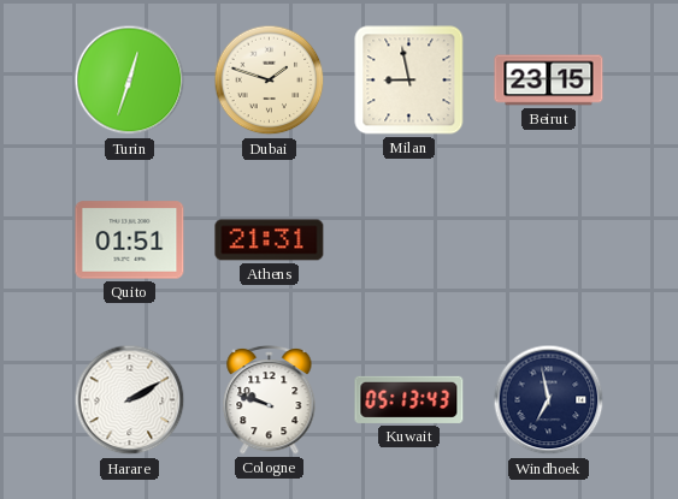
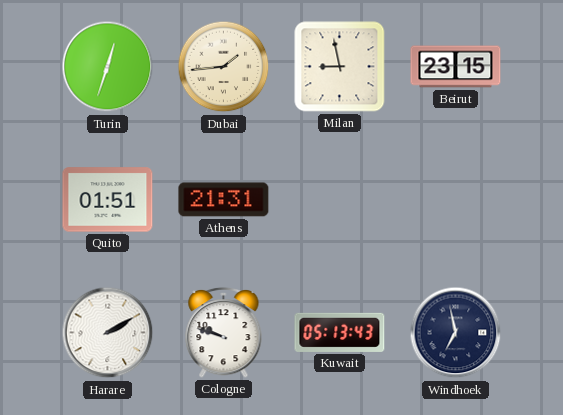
Dubai: 1:48 -> 1:44 (224, 67)
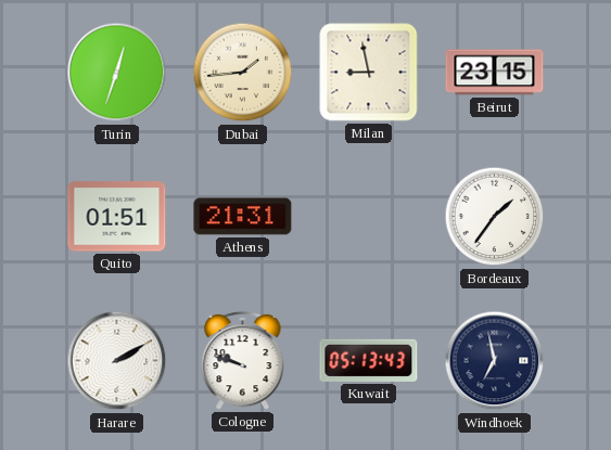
Bordeaux: none -> 1:36 (495, 217)
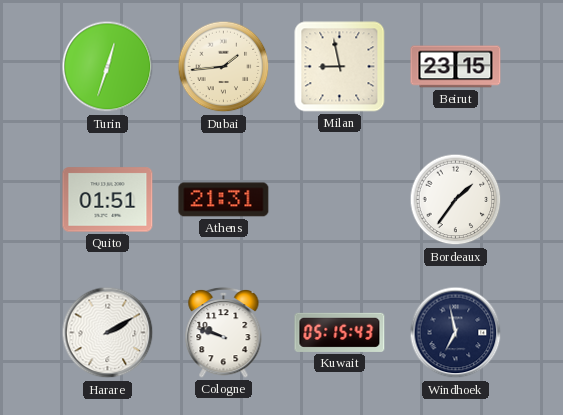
Kuwait: 05:13 -> 05:15 (340, 332)
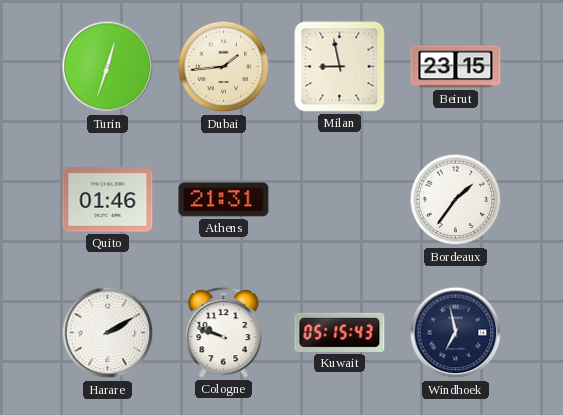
Quito: 01:51 -> 01:46 (108, 200)
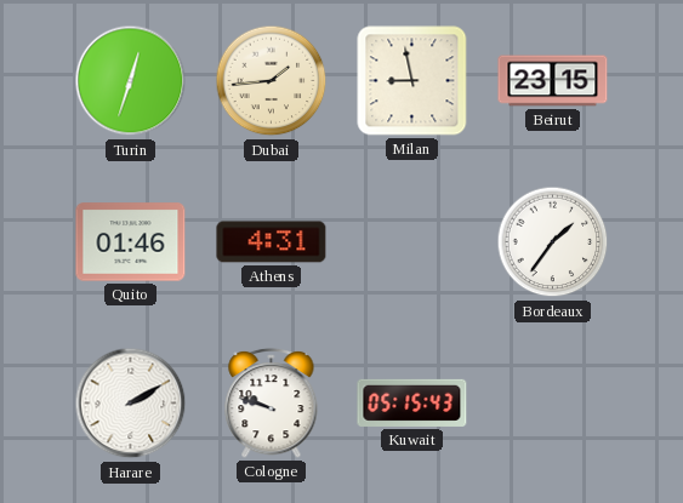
Athens: 21:31 -> 4:31 (272, 242)
Windhoek: 6:58 -> none (456, 333)
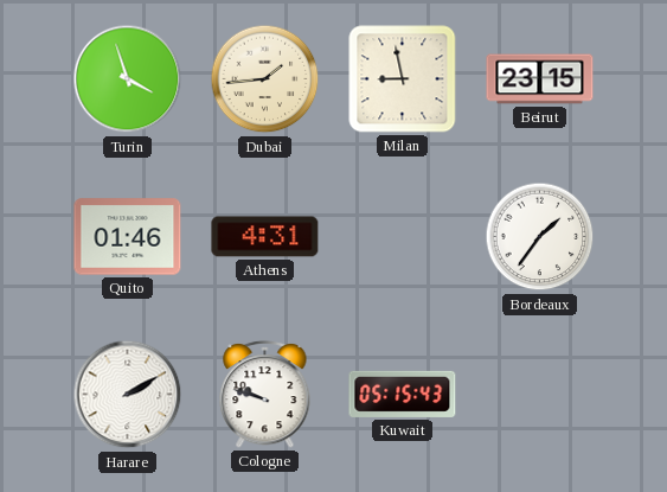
Turin: 12:33 -> 3:57 (128, 79)
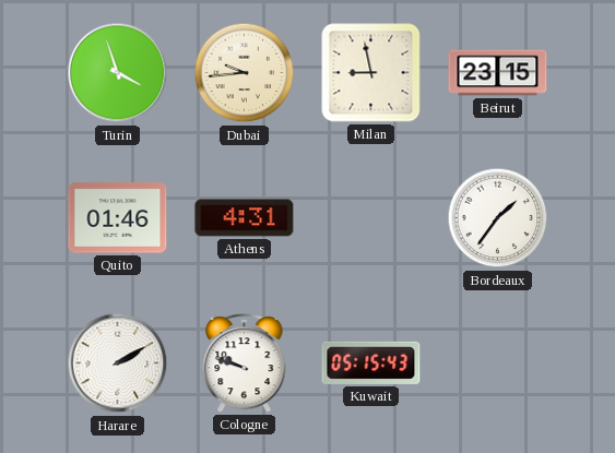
Dubai: 1:44 -> 9:44 (245, 73)
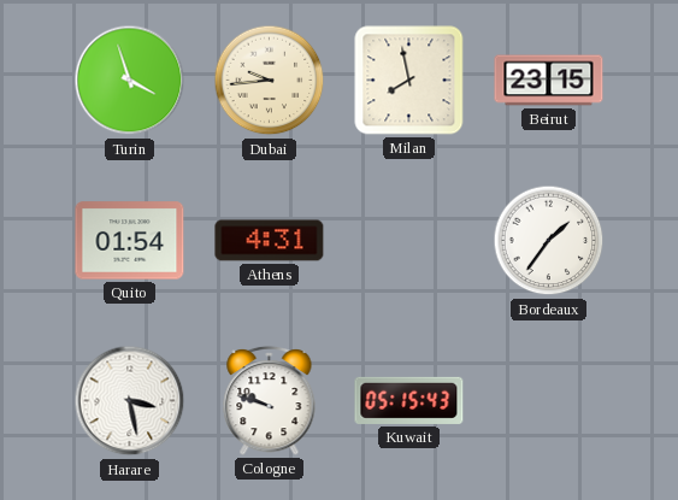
Milan: 8:58 -> 7:58 (409, 81)
Quito: 01:46 -> 01:54 (130, 241)
Harare: 2:10 -> 3:28 (130, 401)
